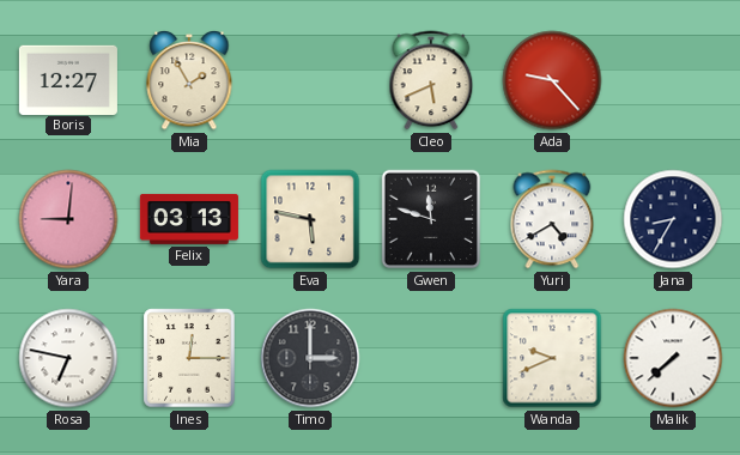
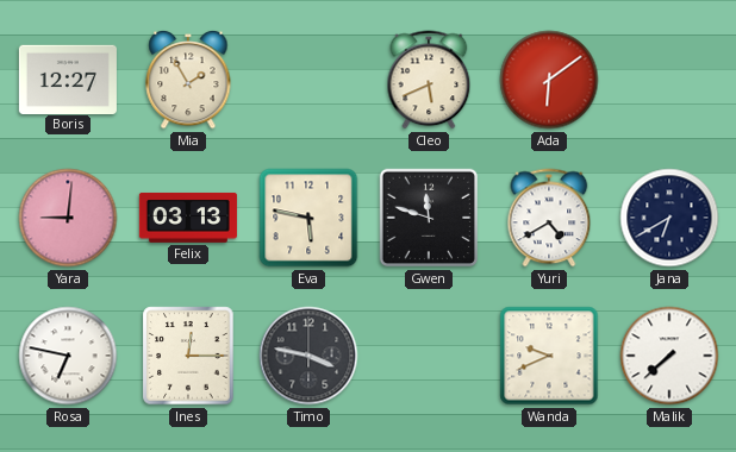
Ada: 9:23 -> 6:09 (549, 80)
Jana: 8:35 -> 6:40 (669, 218)
Timo: 3:00 -> 3:47 (308, 356)
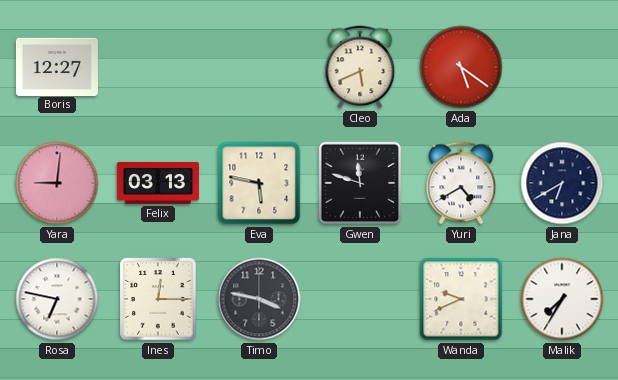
Mia: 1:55 -> none (188, 80)
Ada: 6:09 -> 5:21 (461, 67)
Malik: 7:38 -> 7:35 (562, 299)
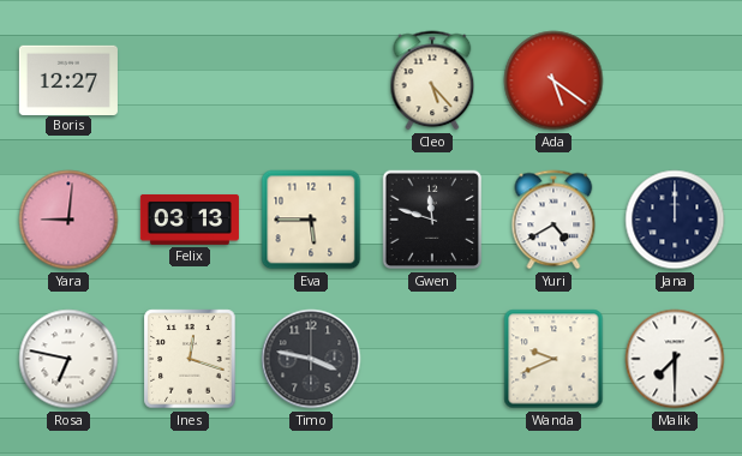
Cleo: 5:41 -> 5:23 (432, 80)
Eva: 5:47 -> 5:45 (311, 220)
Jana: 6:40 -> 12:00 (675, 220)
Ines: 12:15 -> 12:18 (190, 359)
Malik: 7:35 -> 7:30 (675, 359)
